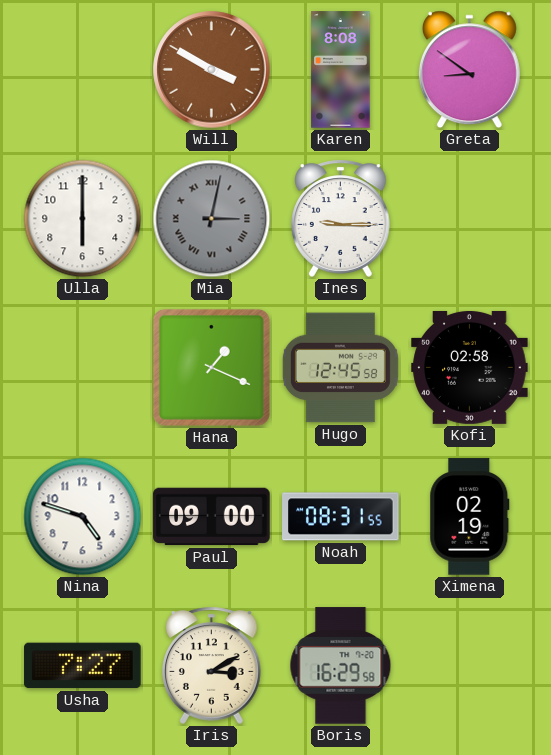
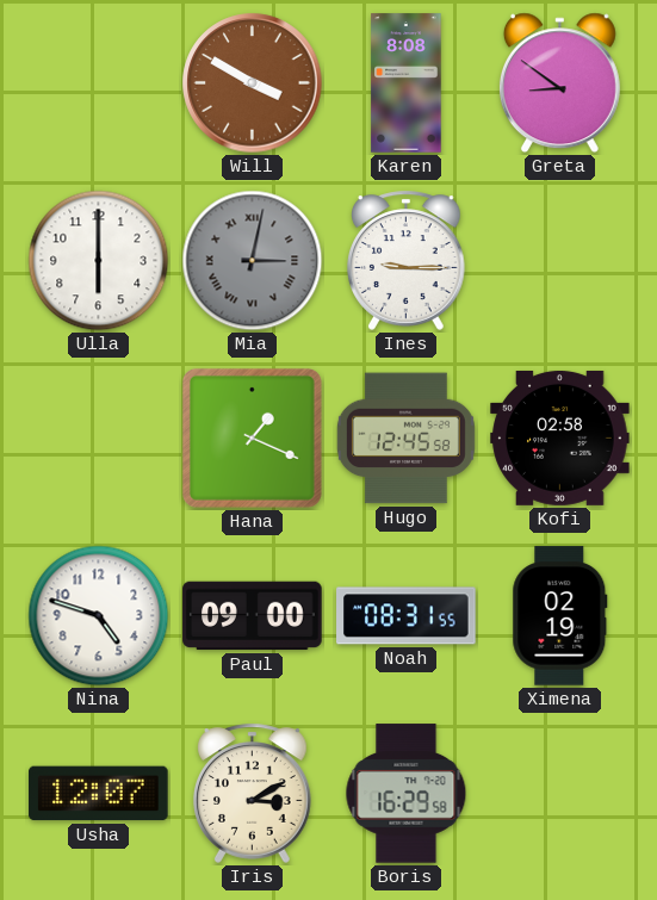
Usha: 7:27 -> 12:07 (99, 794)
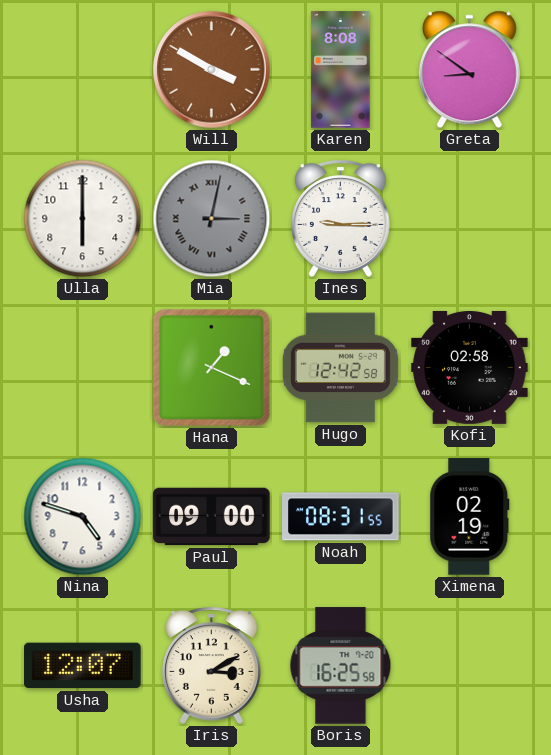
Hugo: 12:45 -> 12:42 (340, 368)
Boris: 16:29 -> 16:25 (341, 666)
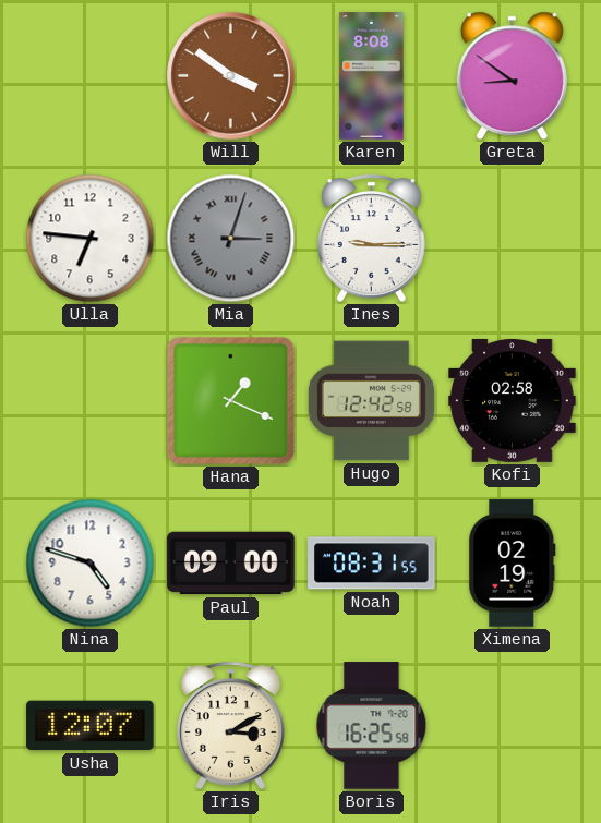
Will: 3:50 -> 3:51 (231, 76)
Ulla: 6:00 -> 6:46 (91, 239)
Mia: 3:02 -> 3:03 (231, 239)
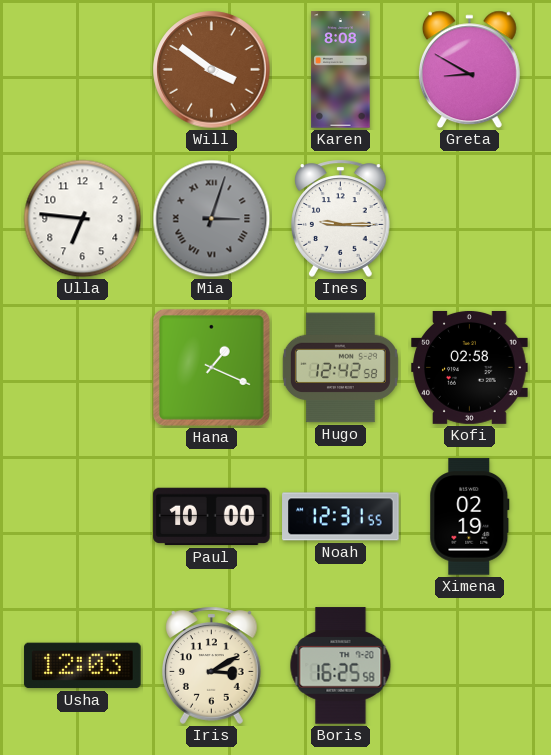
Greta: 8:51 -> 8:50 (469, 70)
Nina: 4:48 -> none (91, 564)
Paul: 09:00 -> 10:00 (212, 517)
Noah: 08:31 -> 12:31 (341, 517)
Usha: 12:07 -> 12:03 (83, 666)
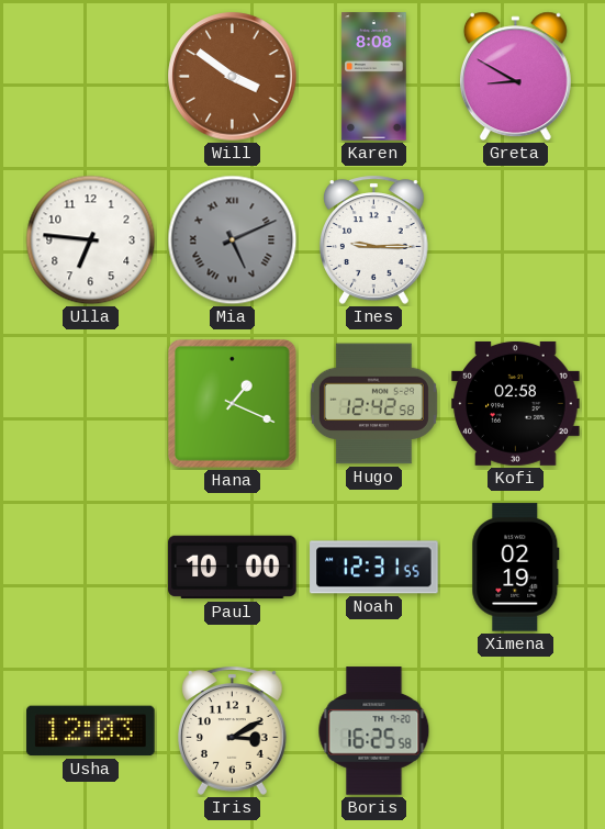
Mia: 3:03 -> 5:11 (233, 240)
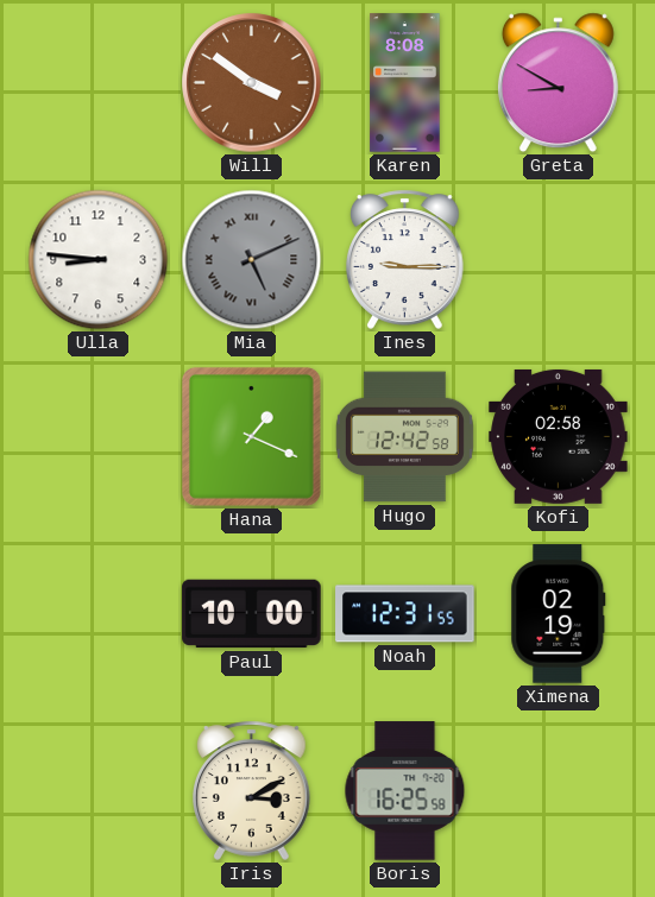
Ulla: 6:46 -> 8:46 (99, 260)
Usha: 12:03 -> none (91, 731)
